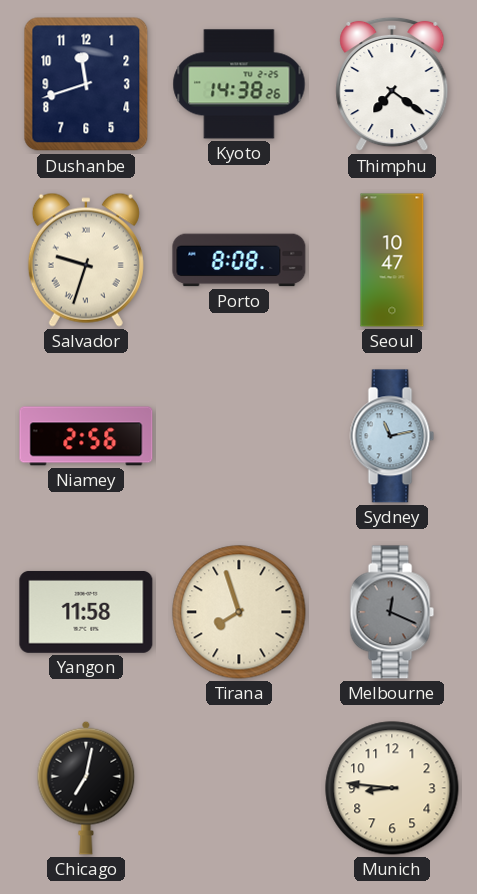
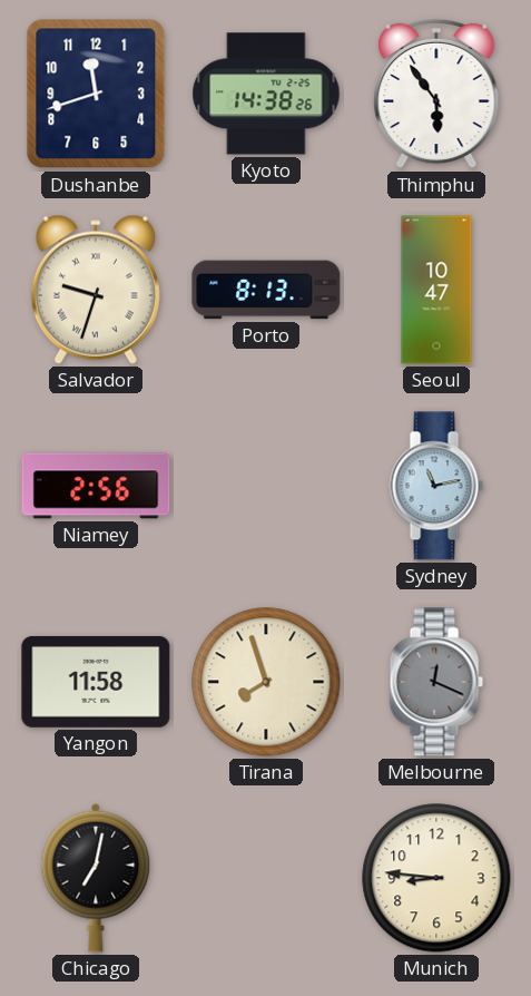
Thimphu: 7:21 -> 5:54 (436, 94)
Porto: 8:08 -> 8:13 (266, 290)
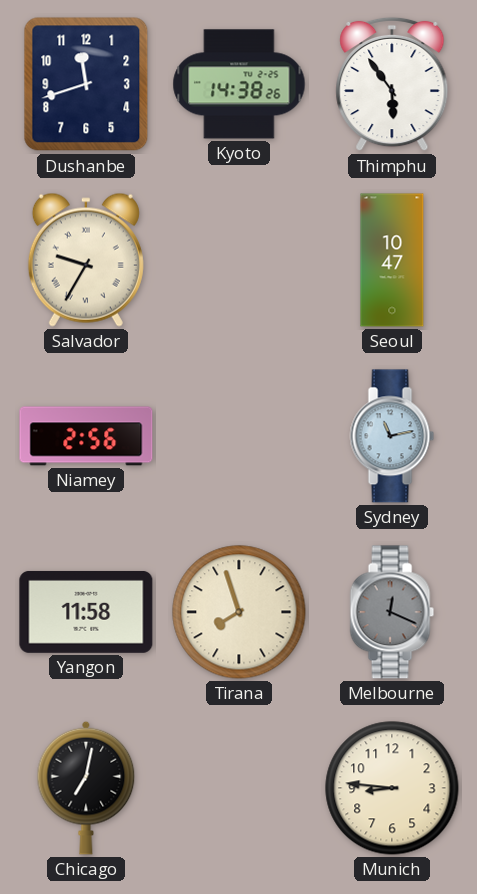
Salvador: 9:33 -> 9:35 (86, 260)
Porto: 8:13 -> none (266, 290)
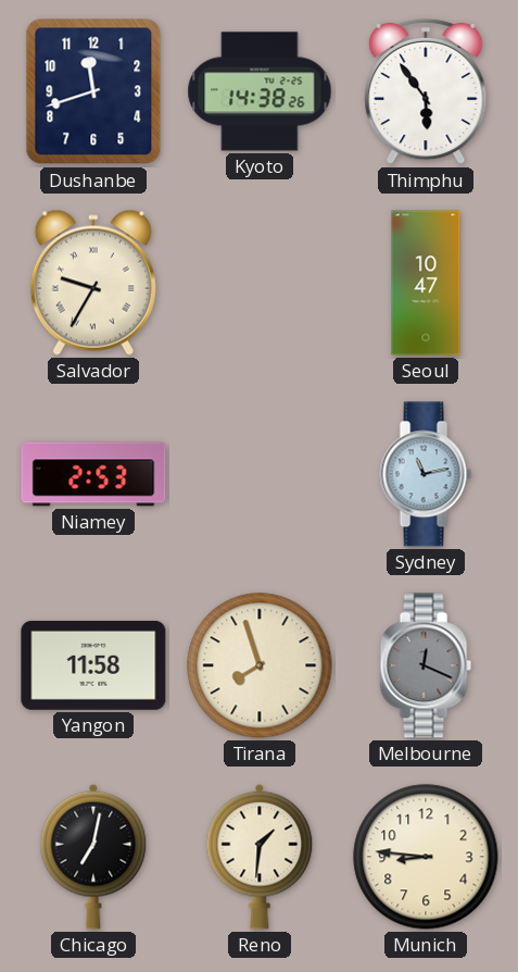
Niamey: 2:56 -> 2:53 (93, 474)
Reno: none -> 1:31 (260, 857)
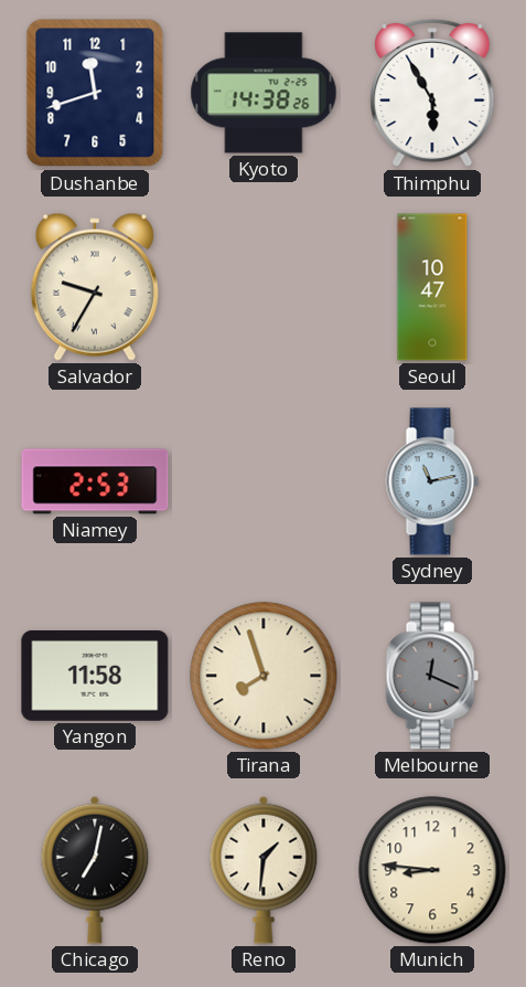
Thimphu: 5:54 -> 5:55 (432, 93)
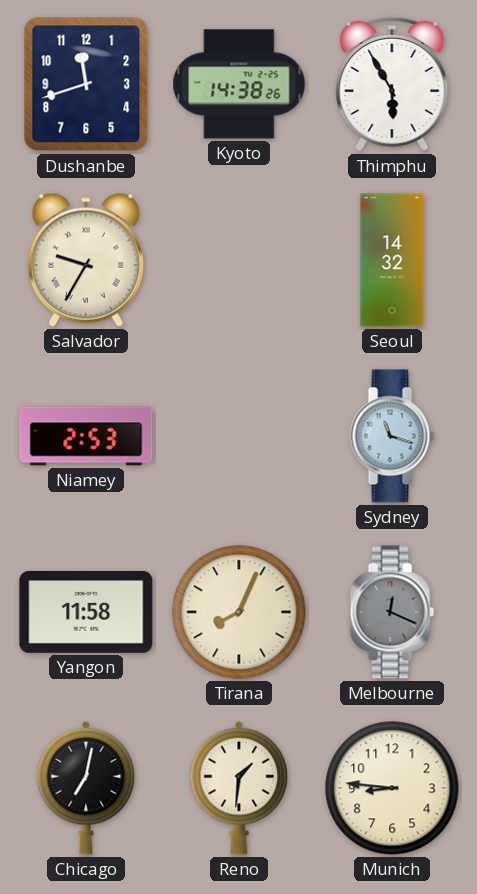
Seoul: 10:47 -> 14:32 (392, 260)
Sydney: 11:13 -> 11:18 (392, 436)
Tirana: 7:57 -> 8:04 (239, 612)
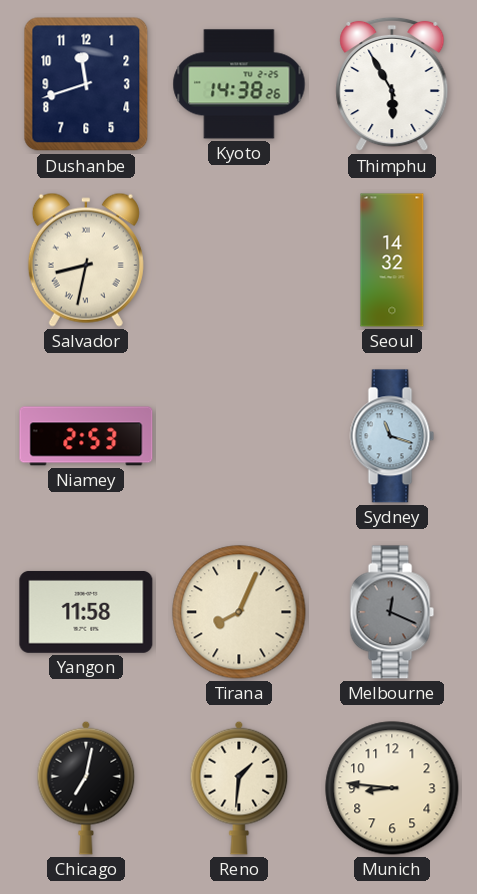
Salvador: 9:35 -> 8:32 (86, 260)
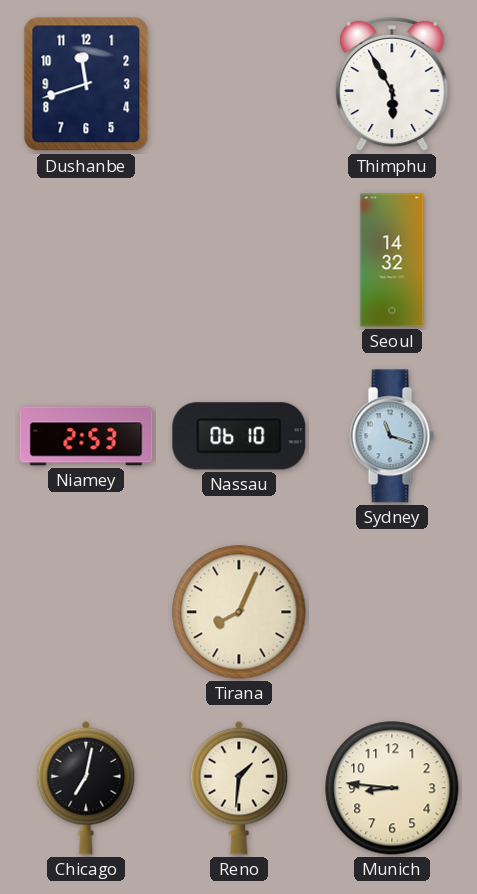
Kyoto: 14:38 -> none (239, 84)
Salvador: 8:32 -> none (86, 260)
Nassau: none -> 06:10 (239, 436)
Yangon: 11:58 -> none (86, 612)
Melbourne: 12:19 -> none (392, 612)
